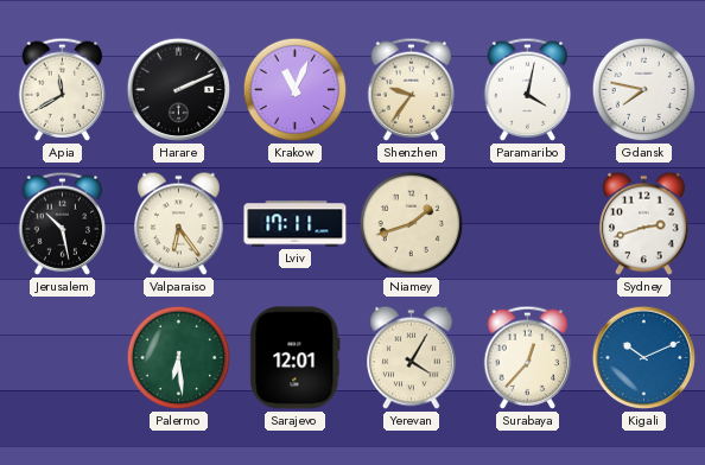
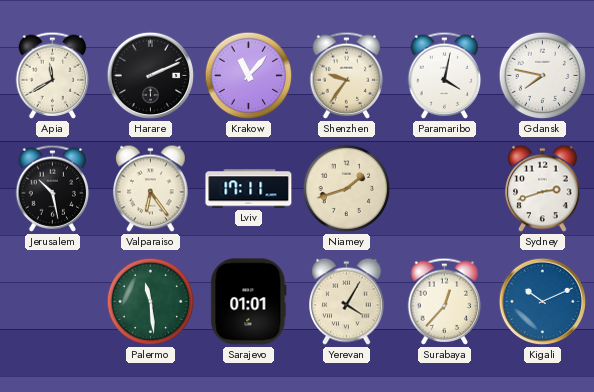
Krakow: 11:04 -> 11:07 (249, 76)
Palermo: 6:29 -> 11:29 (151, 302)
Sarajevo: 12:01 -> 01:01 (249, 302)
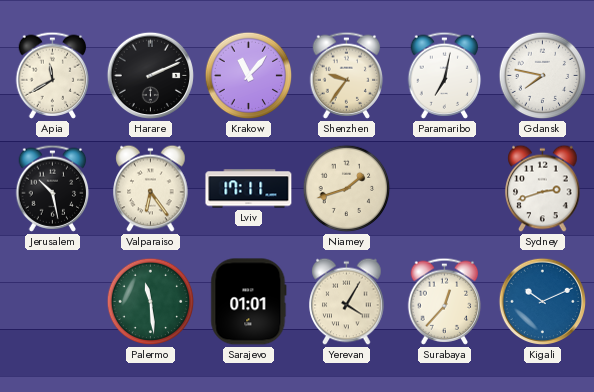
Paramaribo: 4:02 -> 7:02 (445, 75)
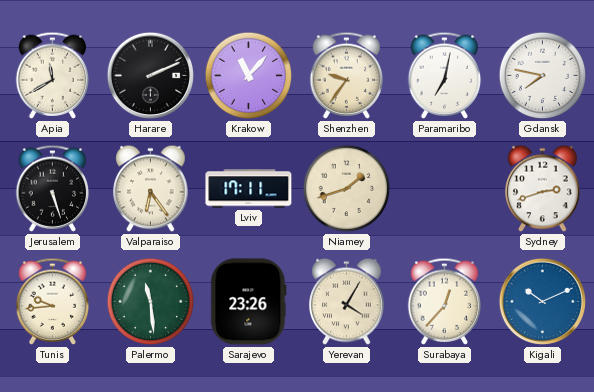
Jerusalem: 10:28 -> 5:27 (53, 188)
Tunis: none -> 9:44 (53, 301)
Sarajevo: 01:01 -> 23:26 (249, 302)
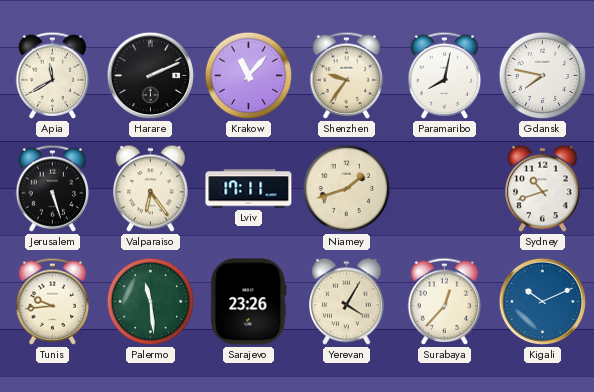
Paramaribo: 7:02 -> 8:02 (445, 75)
Sydney: 2:42 -> 10:42 (543, 189)
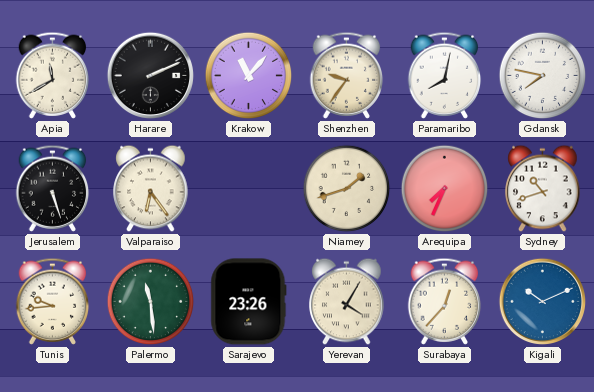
Lviv: 17:11 -> none (249, 189)
Arequipa: none -> 7:34 (445, 189)
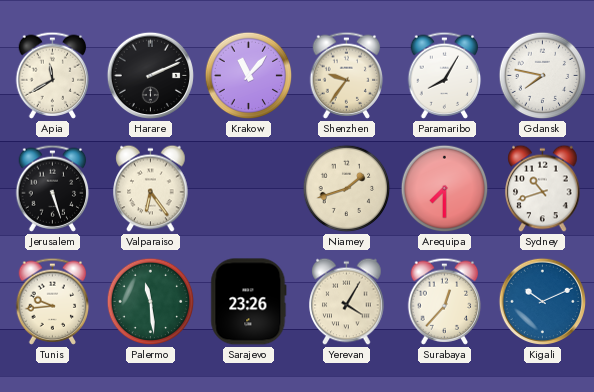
Paramaribo: 8:02 -> 8:05 (445, 75)
Arequipa: 7:34 -> 7:30 (445, 189)
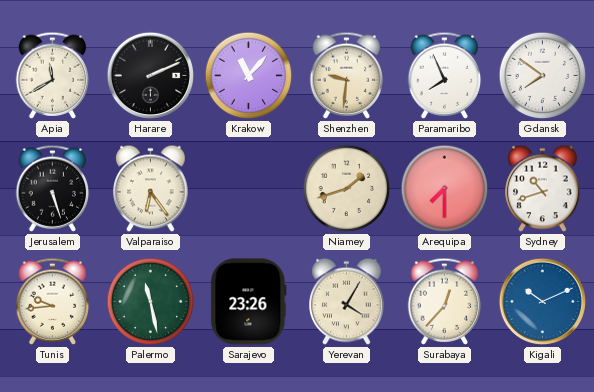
Shenzhen: 9:36 -> 9:31 (347, 75)
Paramaribo: 8:05 -> 7:56 (445, 75)
Gdansk: 7:47 -> 7:51 (543, 76)
Palermo: 11:29 -> 11:28 (151, 302)
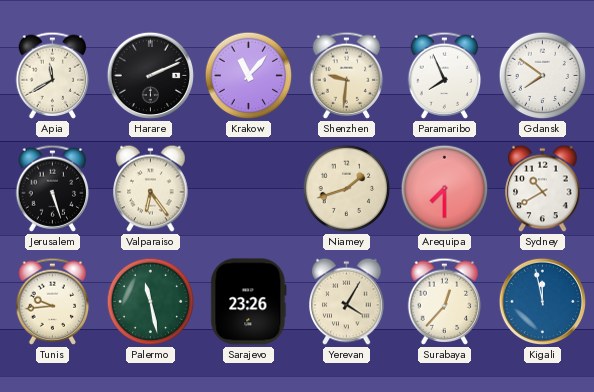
Sydney: 10:42 -> 10:40 (543, 189)
Kigali: 10:11 -> 11:58 (543, 302)
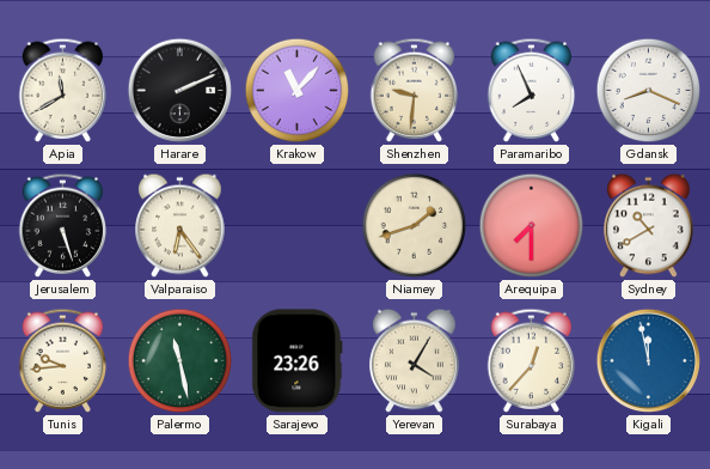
Gdansk: 7:51 -> 8:19 (649, 91)
